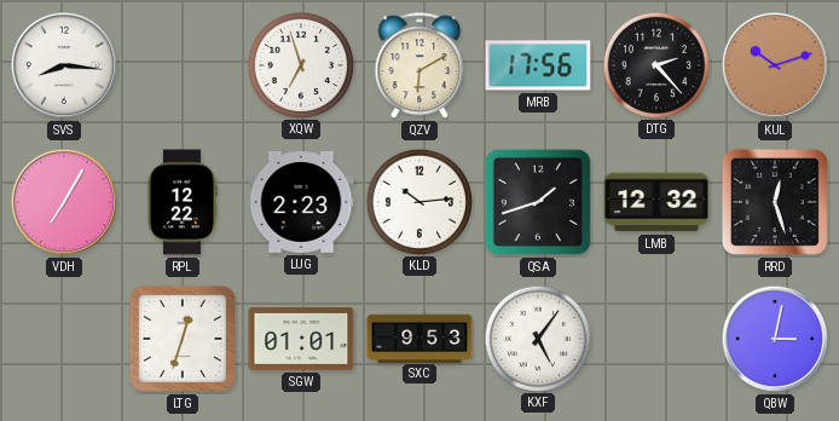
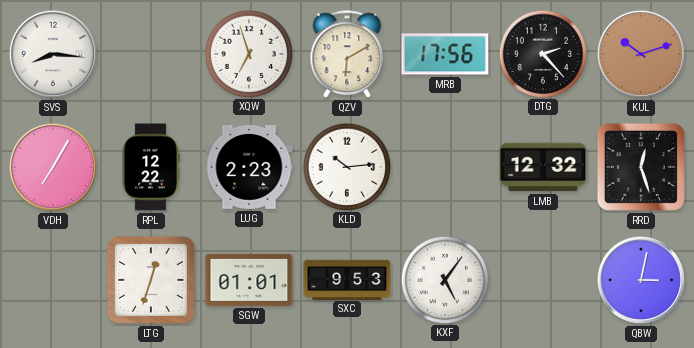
QSA: 1:42 -> none (538, 202)
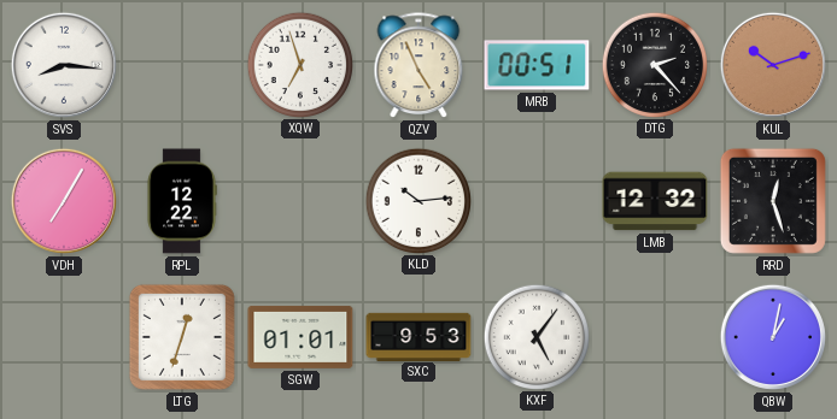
QZV: 6:10 -> 4:56 (418, 66)
MRB: 17:56 -> 00:51 (537, 65)
LUG: 2:23 -> none (249, 168)
QBW: 3:02 -> 1:02 (773, 337)
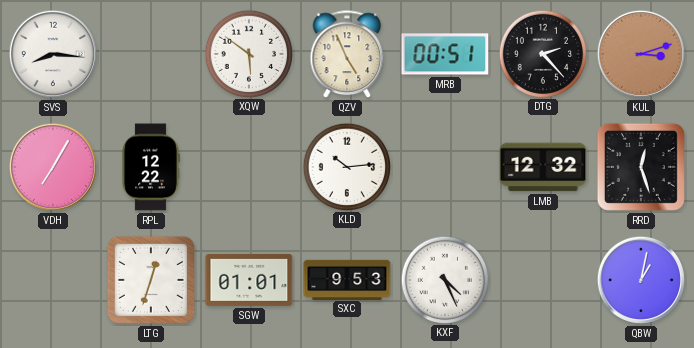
XQW: 6:57 -> 5:51 (248, 53)
KUL: 10:12 -> 3:12 (641, 54)
KXF: 5:06 -> 4:26 (444, 279)
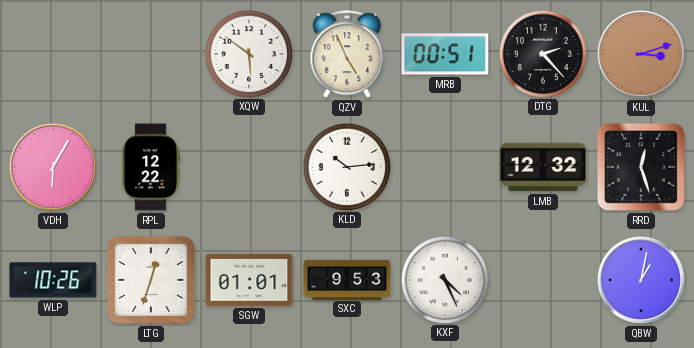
SVS: 8:16 -> none (53, 54)
VDH: 7:05 -> 6:05 (53, 167)
WLP: none -> 10:26 (53, 280)
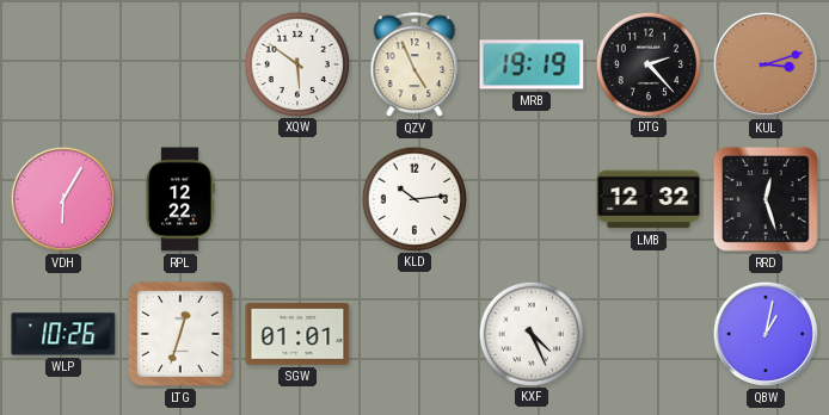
MRB: 00:51 -> 19:19 (532, 64)
SXC: 9:53 -> none (347, 279)
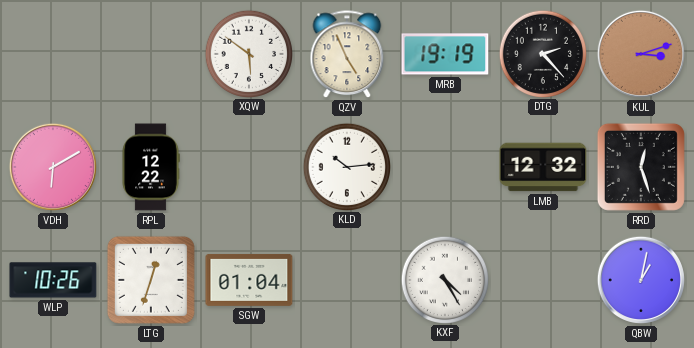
VDH: 6:05 -> 6:10 (53, 167)
SGW: 01:01 -> 01:04 (249, 280)
KXF: 4:26 -> 4:25 (444, 279)
